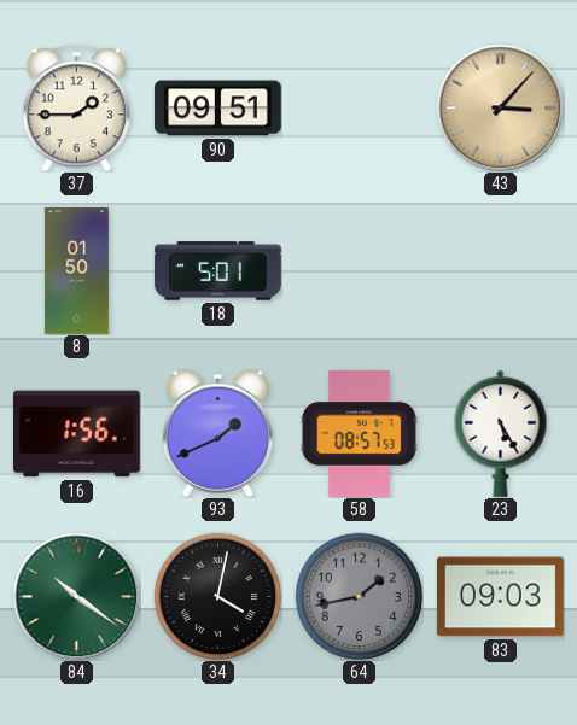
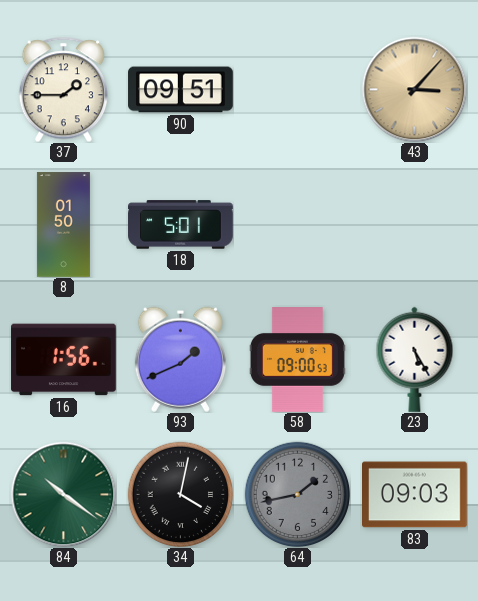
58: 08:57 -> 09:00 (297, 360)
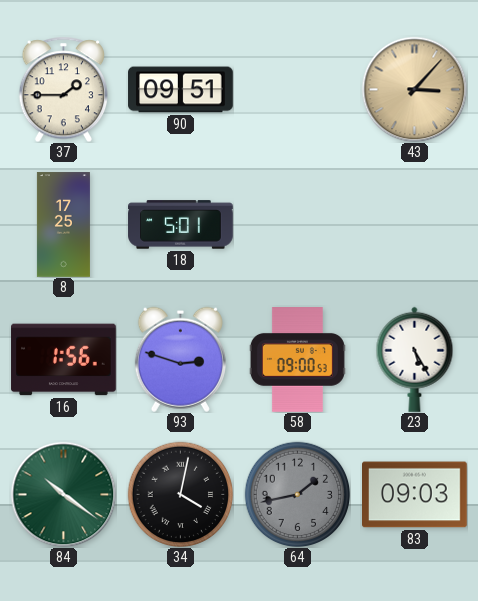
8: 01:50 -> 17:25 (63, 225)
93: 1:41 -> 2:48 (180, 359)
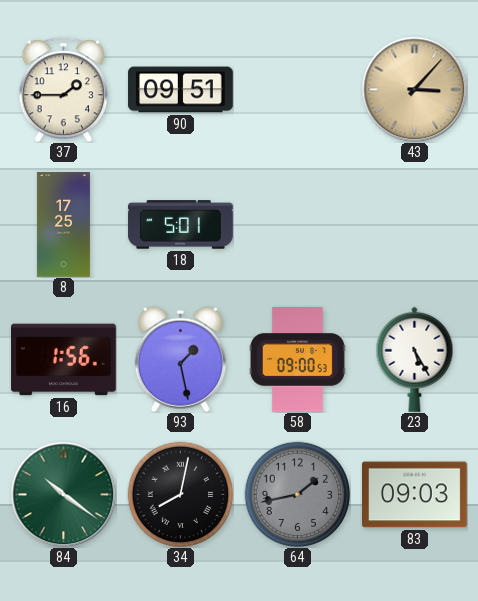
93: 2:48 -> 1:28 (180, 359)
34: 4:02 -> 8:02 (180, 494)
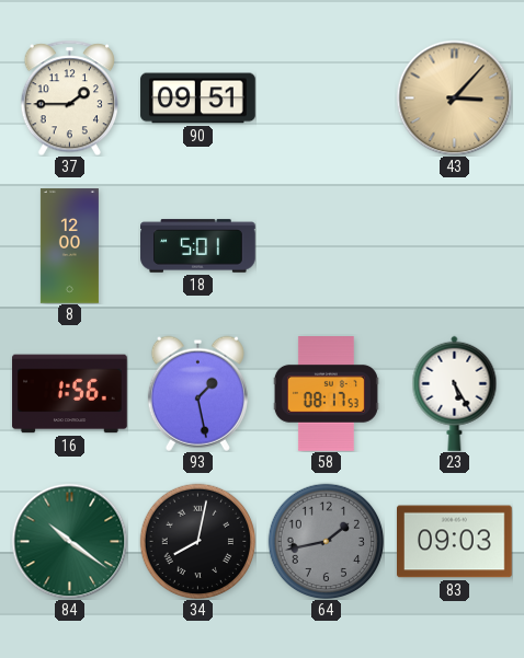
8: 17:25 -> 12:00 (69, 246)
58: 09:00 -> 08:17 (326, 394)
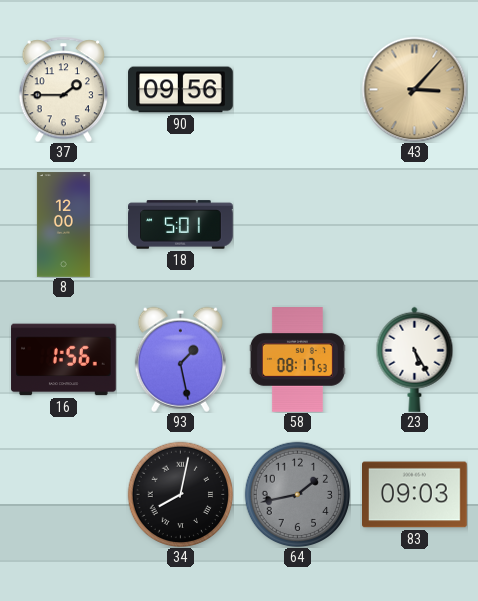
90: 09:51 -> 09:56 (181, 90)
84: 10:21 -> none (69, 541)
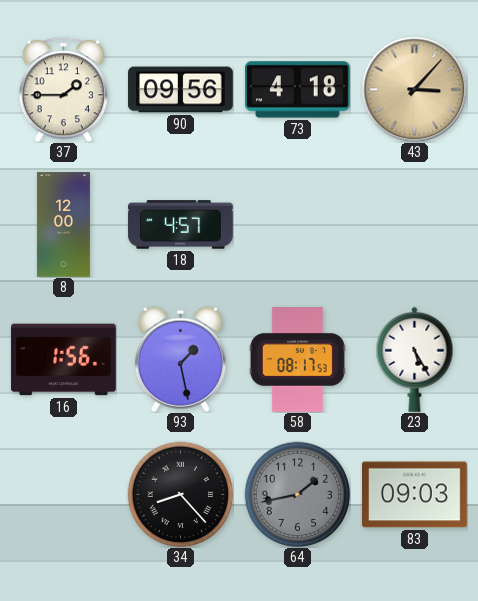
73: none -> 4:18 (298, 90)
18: 5:01 -> 4:57 (181, 225)
34: 8:02 -> 8:23 (180, 494)
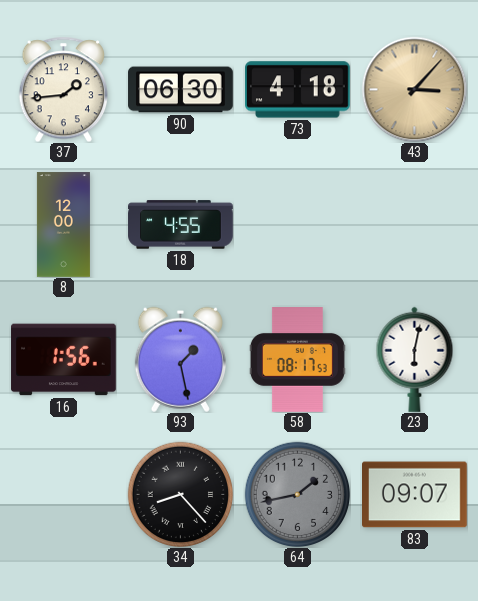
37: 1:45 -> 1:44 (63, 89)
90: 09:56 -> 06:30 (181, 90)
18: 4:57 -> 4:55 (181, 225)
23: 5:25 -> 6:02 (415, 359)
83: 09:03 -> 09:07 (415, 495)
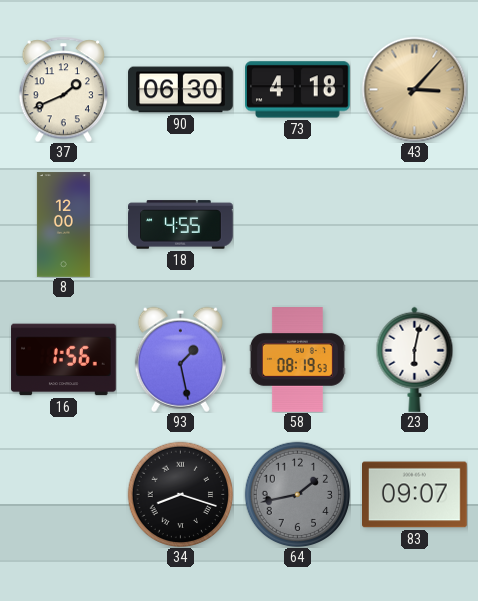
37: 1:44 -> 1:41 (63, 89)
58: 08:17 -> 08:19 (297, 360)
34: 8:23 -> 8:18 (180, 494)
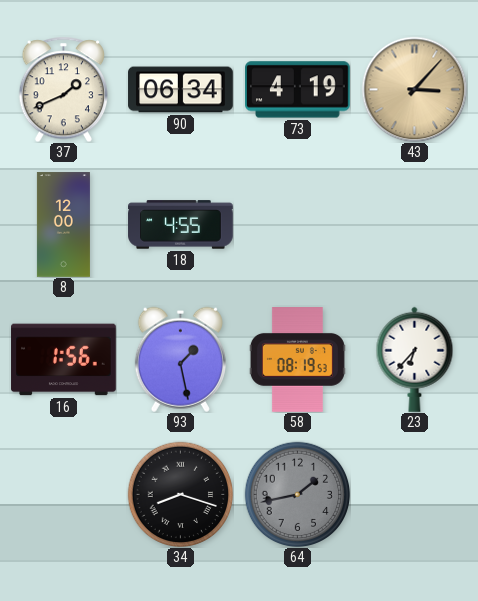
90: 06:30 -> 06:34 (181, 90)
73: 4:18 -> 4:19 (298, 90)
23: 6:02 -> 6:37 (415, 359)
83: 09:07 -> none (415, 495)
